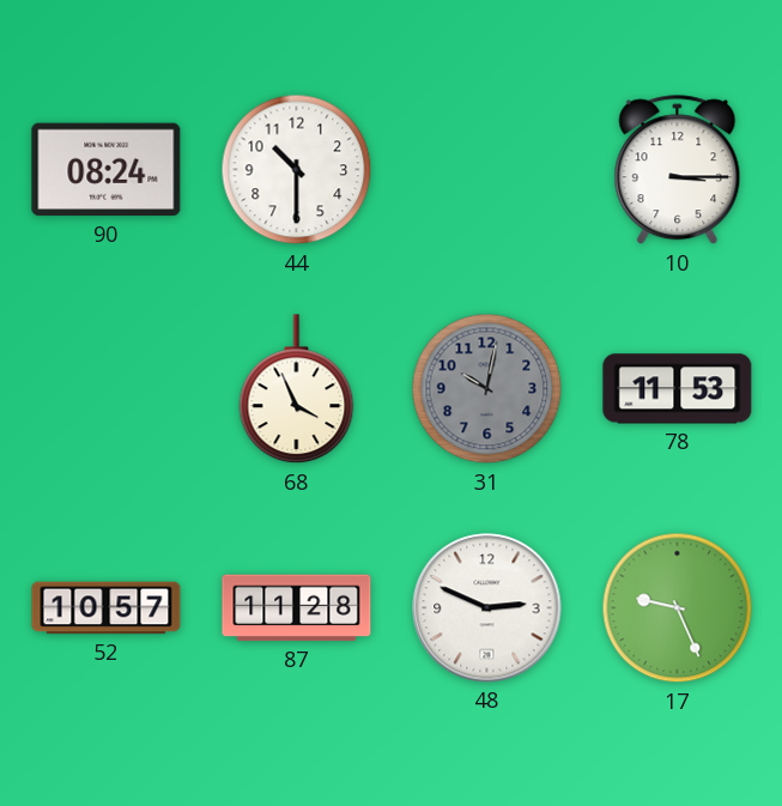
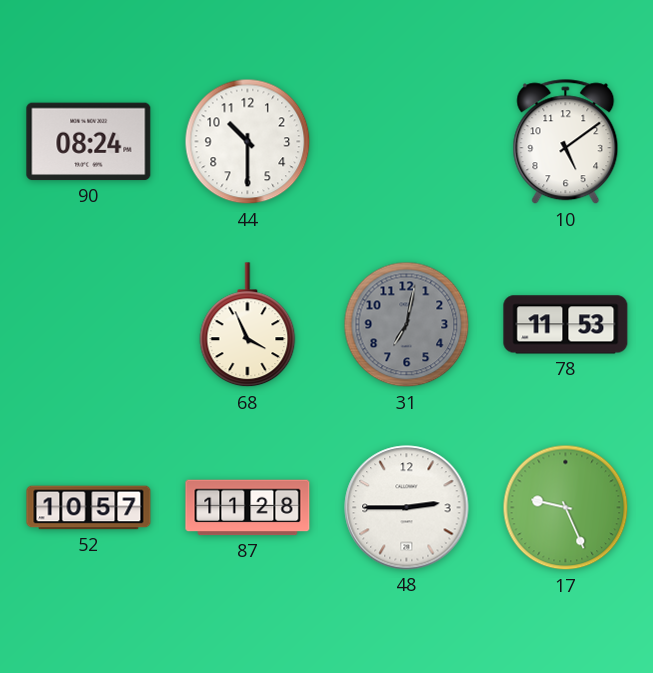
10: 3:15 -> 5:09 (566, 142)
31: 10:02 -> 7:02 (407, 325)
48: 2:49 -> 2:45 (407, 508)
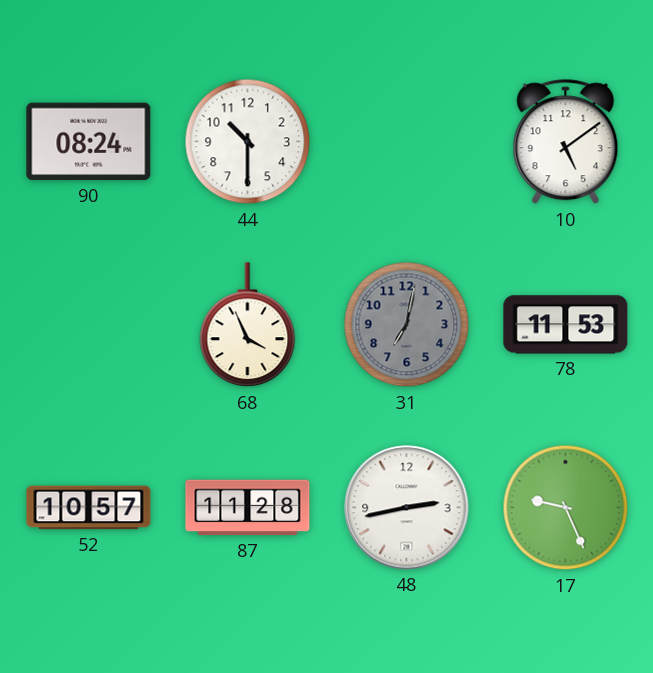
48: 2:45 -> 2:43 (407, 508)
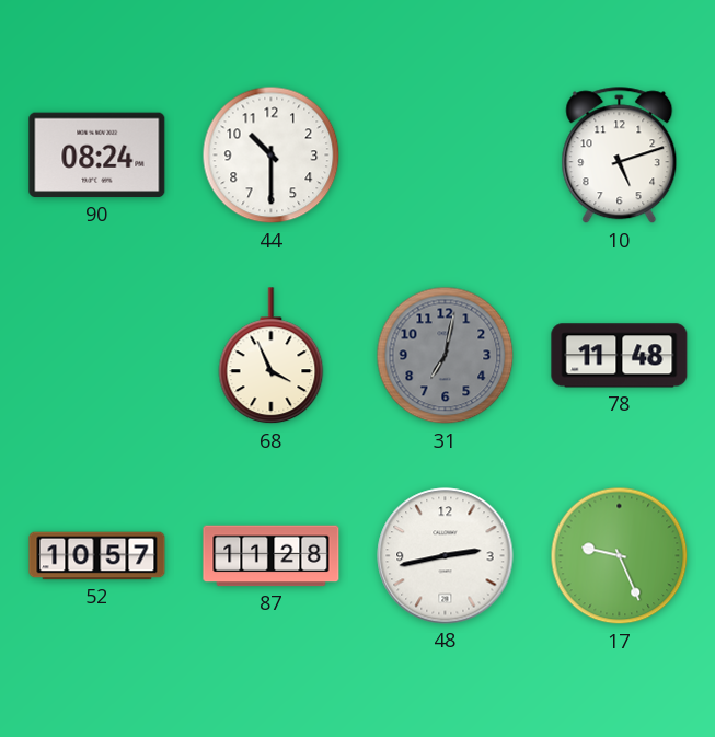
10: 5:09 -> 5:12 (620, 156)
78: 11:53 -> 11:48 (620, 356)
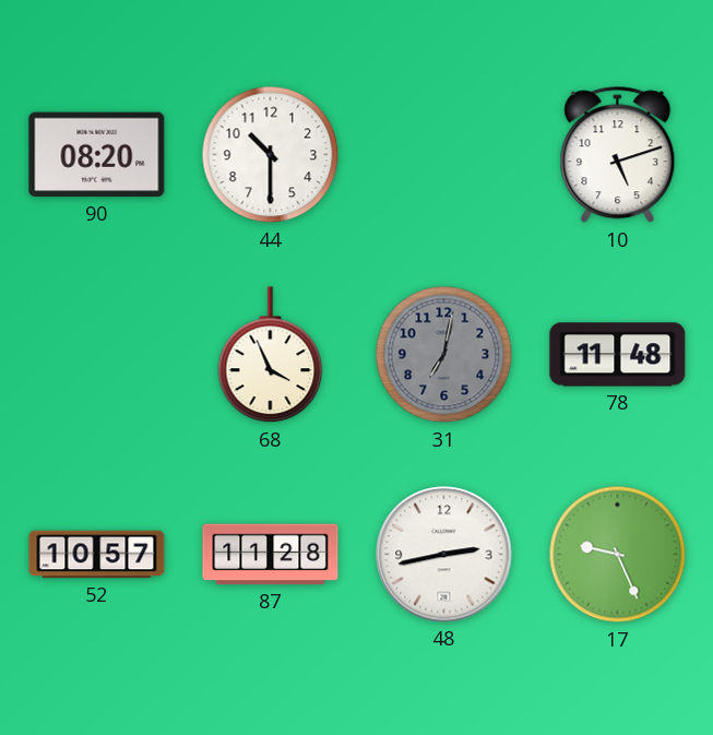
90: 08:24 -> 08:20 (97, 155)
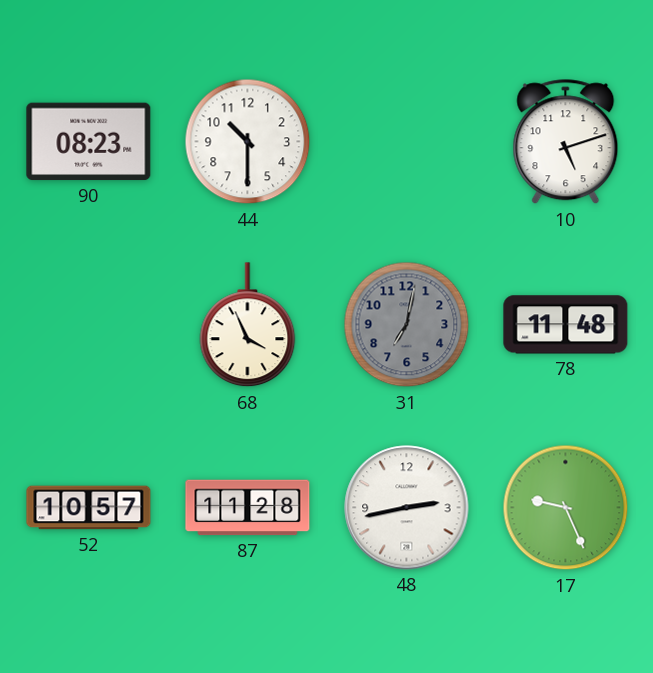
90: 08:20 -> 08:23 (89, 142)
